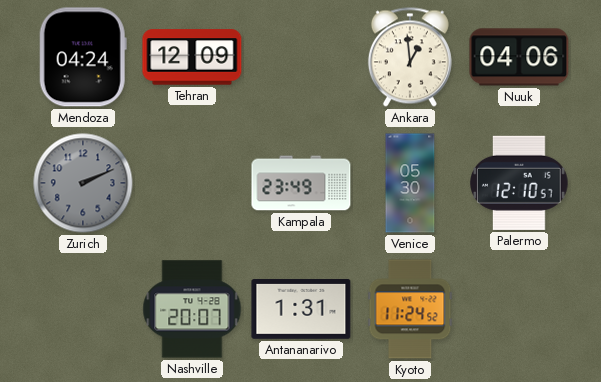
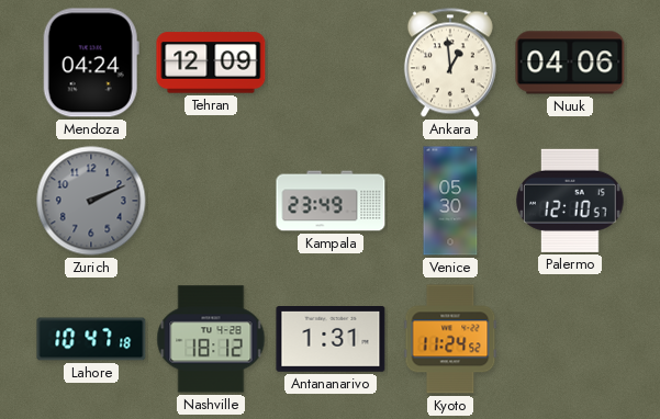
Lahore: none -> 10:47 (91, 339)
Nashville: 20:07 -> 18:12 (211, 339)
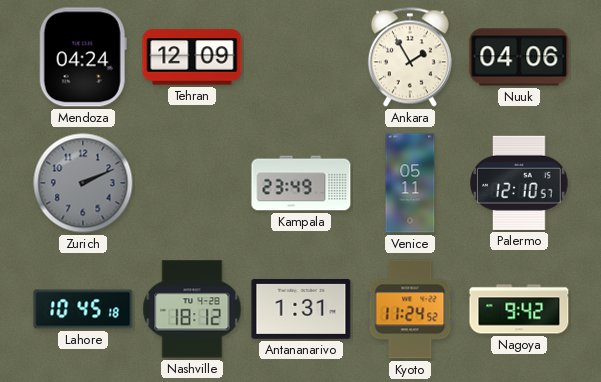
Ankara: 12:59 -> 1:55 (410, 57)
Venice: 05:30 -> 05:11 (410, 183)
Lahore: 10:47 -> 10:45 (83, 309)
Nagoya: none -> 9:42 (519, 309)
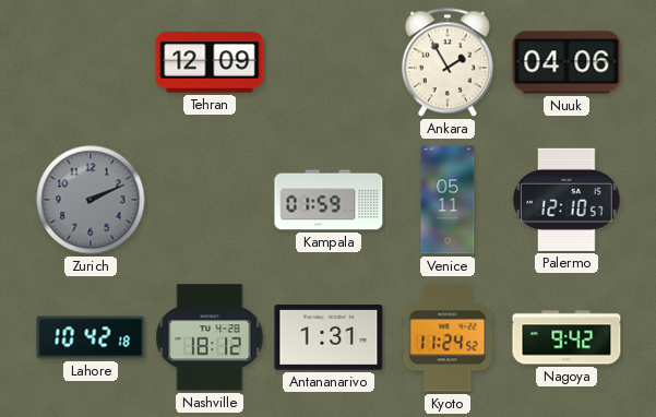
Mendoza: 04:24 -> none (83, 57)
Kampala: 23:49 -> 01:59 (329, 200)
Lahore: 10:45 -> 10:42 (91, 337)
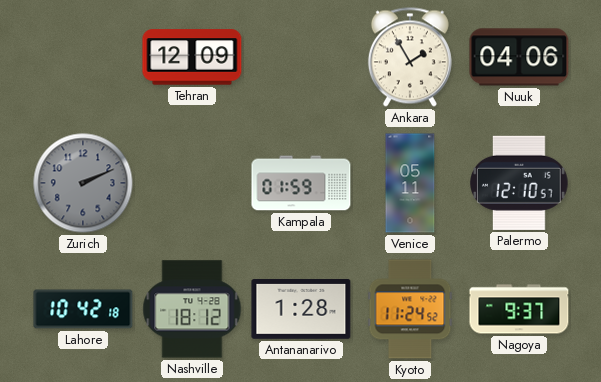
Antananarivo: 1:31 -> 1:28 (301, 310)
Nagoya: 9:42 -> 9:37 (519, 309)
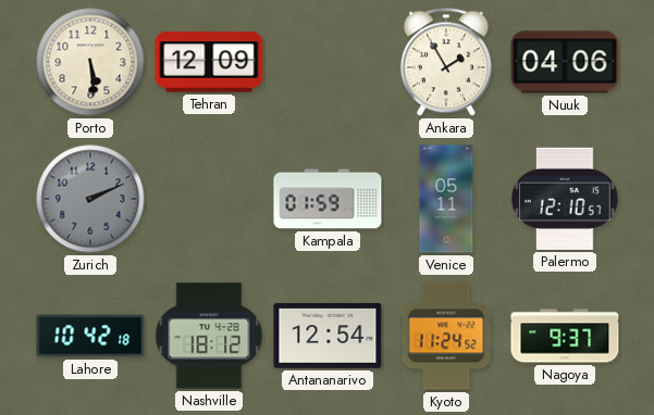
Porto: none -> 5:29 (90, 62)
Antananarivo: 1:28 -> 12:54 (328, 337)
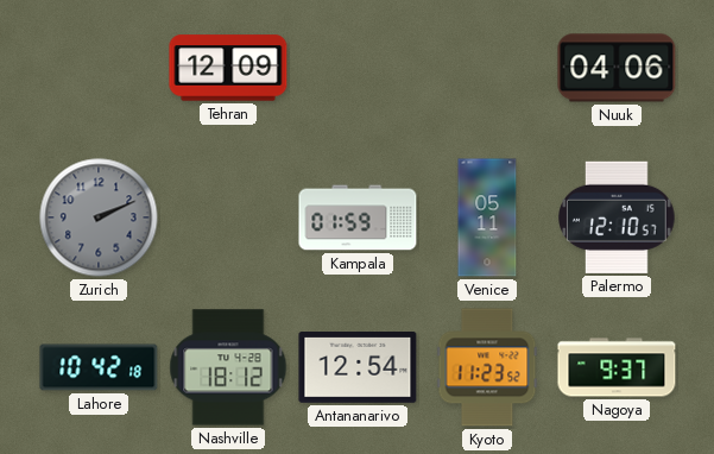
Porto: 5:29 -> none (90, 62)
Ankara: 1:55 -> none (446, 62)
Kyoto: 11:24 -> 11:23 (487, 367)
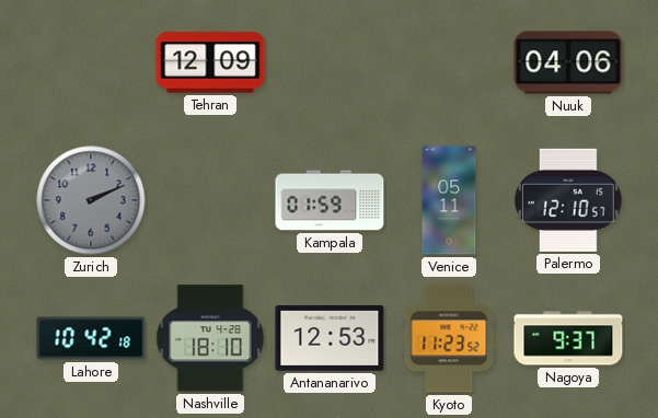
Nashville: 18:12 -> 18:10 (210, 338)
Antananarivo: 12:54 -> 12:53 (330, 339)
